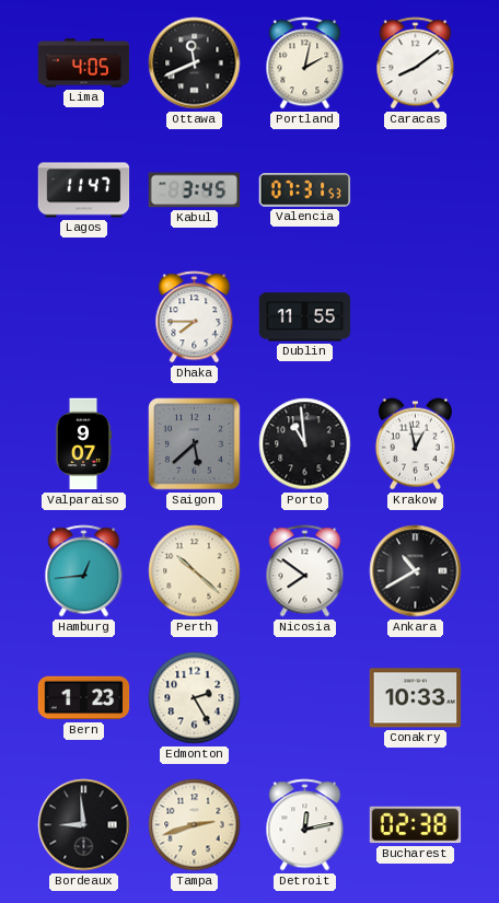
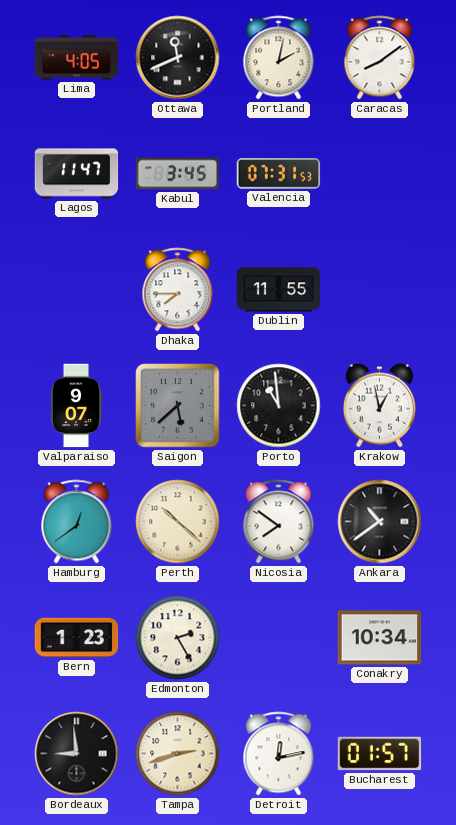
Hamburg: 12:44 -> 12:39 (77, 522)
Ankara: 10:40 -> 10:39 (380, 522)
Conakry: 10:33 -> 10:34 (380, 638)
Bucharest: 02:38 -> 01:57 (380, 754)
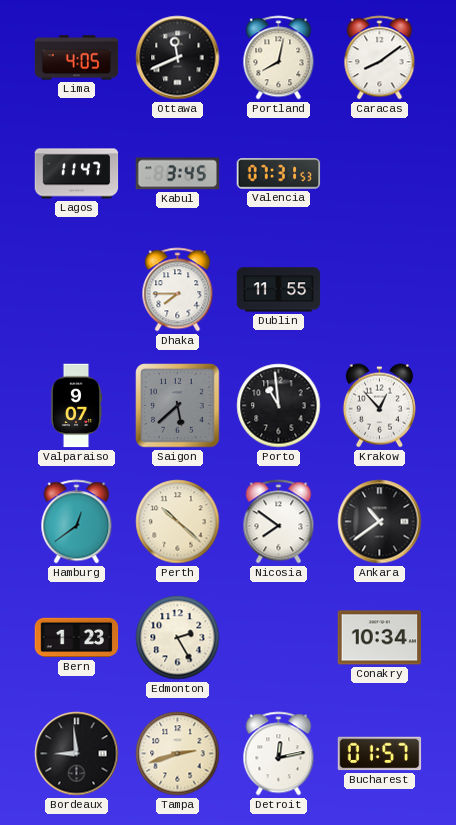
Portland: 2:02 -> 8:02 (279, 58)
Krakow: 12:58 -> 12:53 (379, 406)
